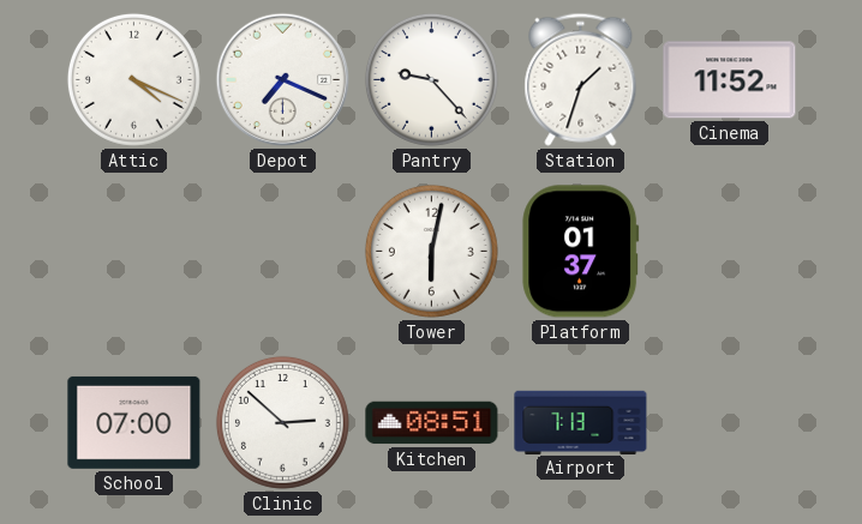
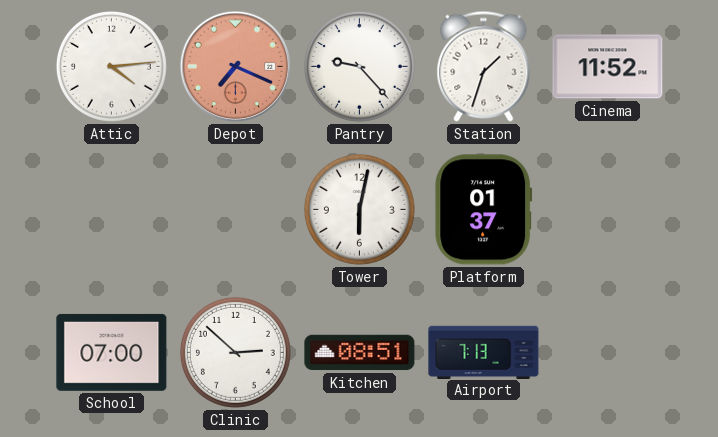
Attic: 4:19 -> 4:14 (111, 66)
Depot dial: white -> salmon (236, 67)
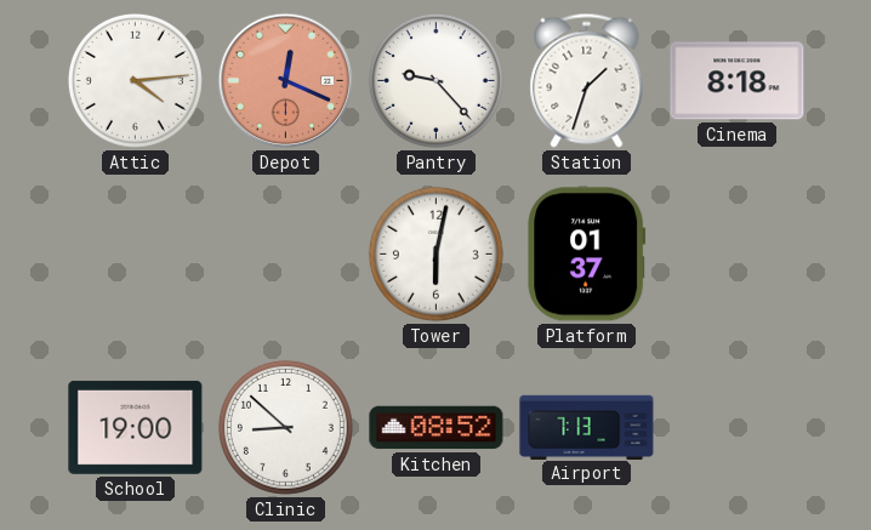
Depot: 7:19 -> 12:19 (286, 81)
Cinema: 11:52 -> 8:18 (738, 81)
School: 07:00 -> 19:00 (136, 427)
Clinic: 2:52 -> 8:52 (285, 427)
Kitchen: 08:51 -> 08:52 (437, 428)
